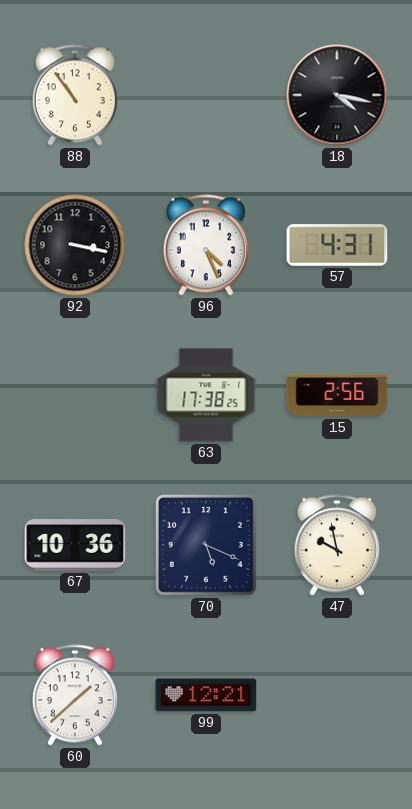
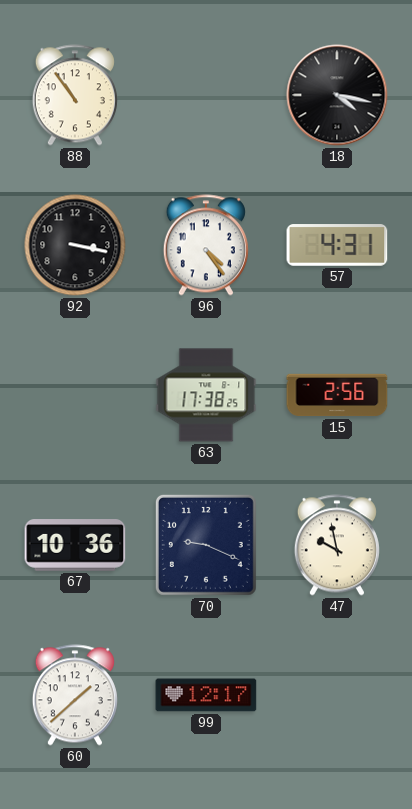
96: 4:26 -> 4:24 (206, 245)
70: 5:19 -> 9:19 (206, 545)
99: 12:21 -> 12:17 (206, 695)
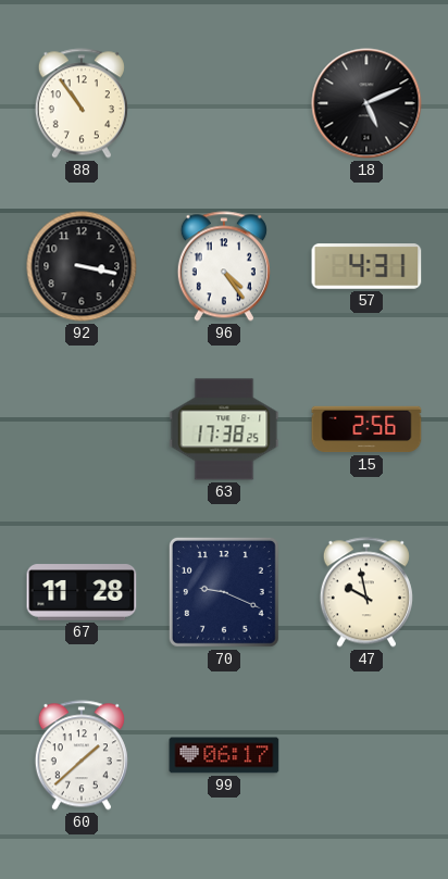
18: 4:17 -> 5:11 (366, 103)
67: 10:36 -> 11:28 (82, 592)
99: 12:17 -> 06:17 (224, 755)
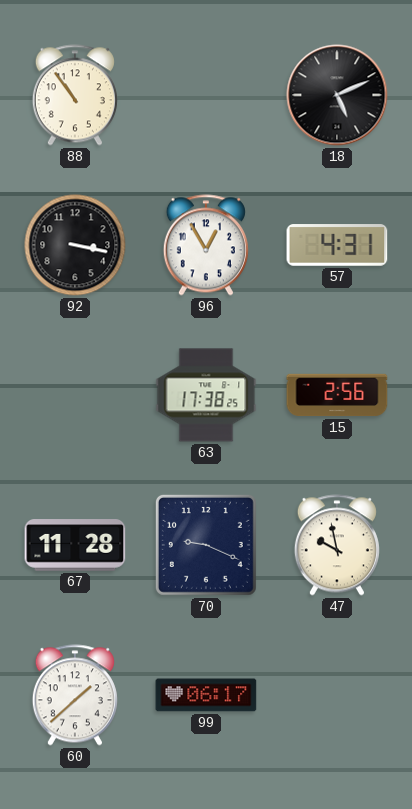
96: 4:24 -> 12:55 (206, 245)
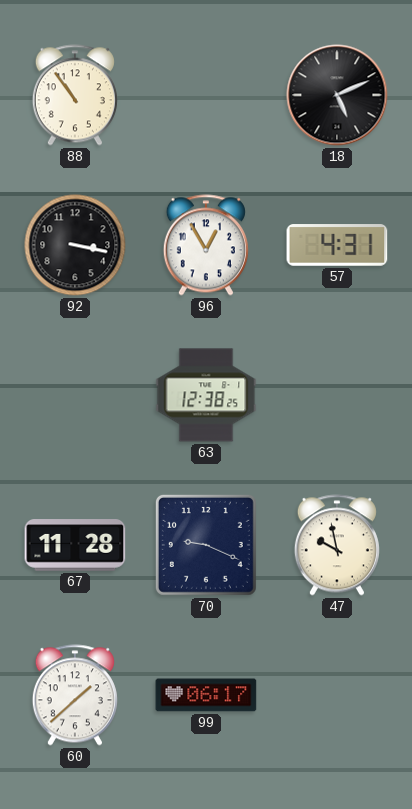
63: 17:38 -> 12:38 (206, 395)
15: 2:56 -> none (337, 395)
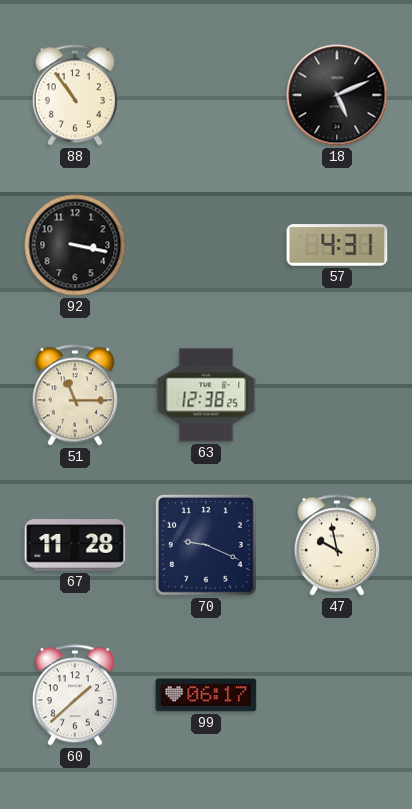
96: 12:55 -> none (206, 245)
51: none -> 11:15 (75, 395)
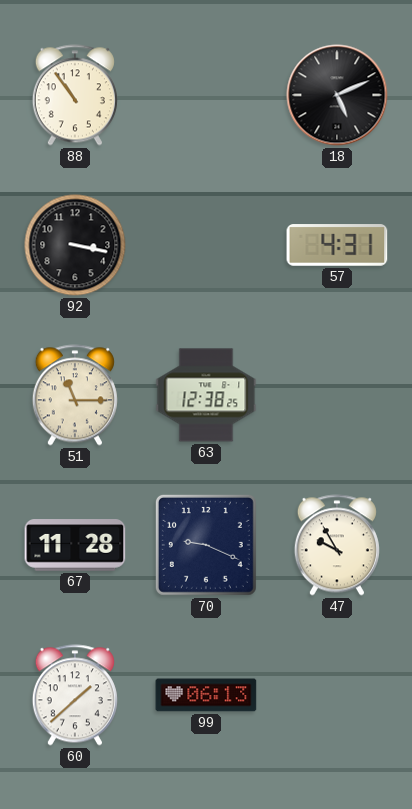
47: 9:58 -> 9:55 (337, 545)
99: 06:17 -> 06:13 (206, 695)
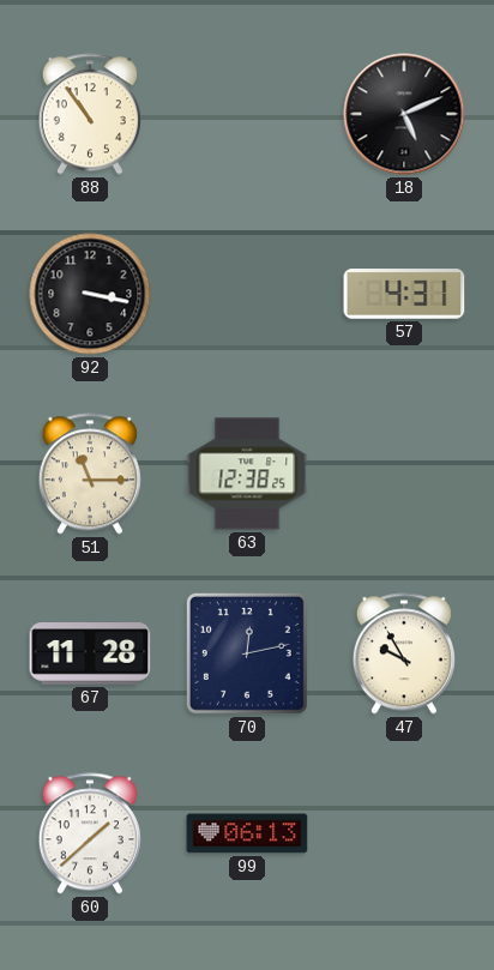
70: 9:19 -> 12:13 (247, 653)
